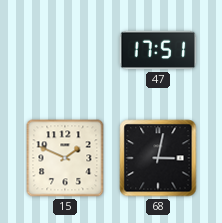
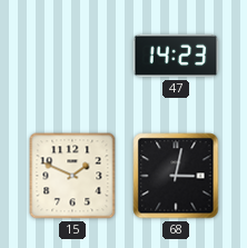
47: 17:51 -> 14:23 (176, 56)
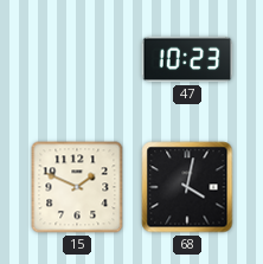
47: 14:23 -> 10:23 (187, 59)
68: 3:02 -> 4:02 (187, 187)
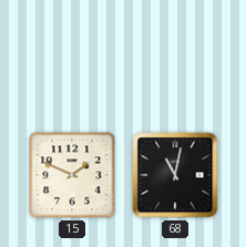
47: 10:23 -> none (187, 59)
68: 4:02 -> 11:02 (175, 175)
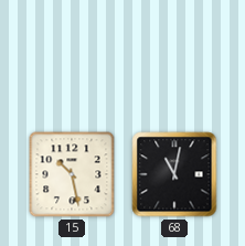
15: 1:49 -> 10:28 (72, 174)
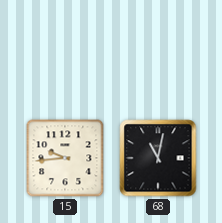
15: 10:28 -> 9:44 (65, 158)
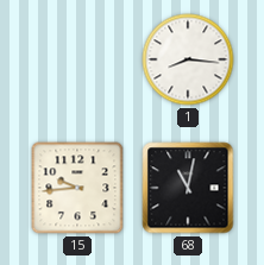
1: none -> 8:16 (188, 59)
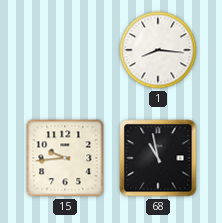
68: 11:02 -> 10:58 (158, 158)
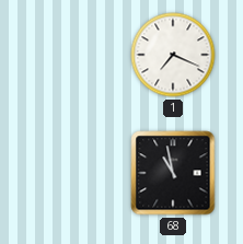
1: 8:16 -> 7:19 (173, 55)
15: 9:44 -> none (65, 158)
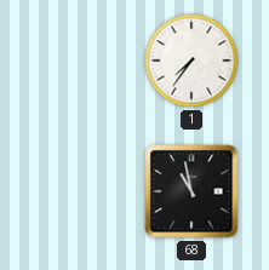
1: 7:19 -> 7:36 (191, 61)
